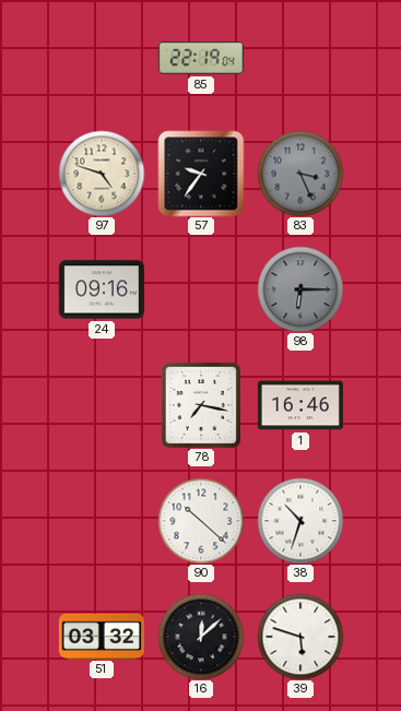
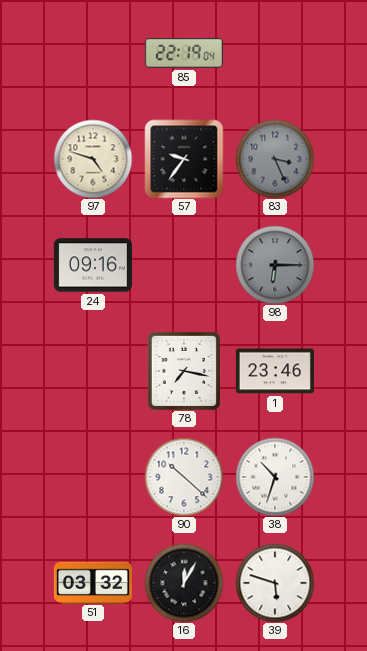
1: 16:46 -> 23:46 (275, 371)
16: 12:08 -> 12:05 (184, 583)
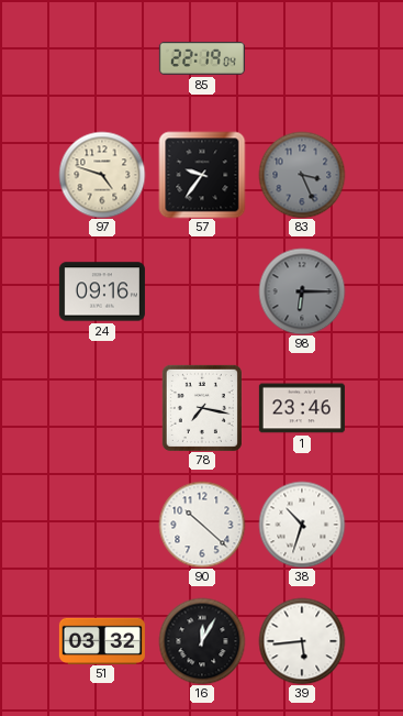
39: 5:48 -> 5:44 (302, 641)
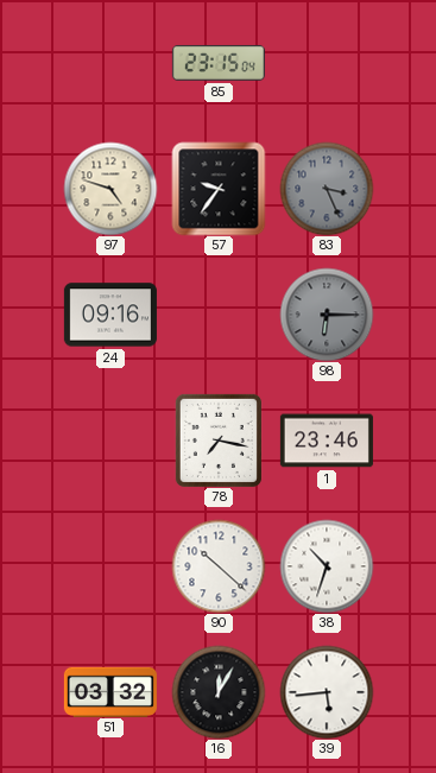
85: 22:19 -> 23:15 (219, 63)
